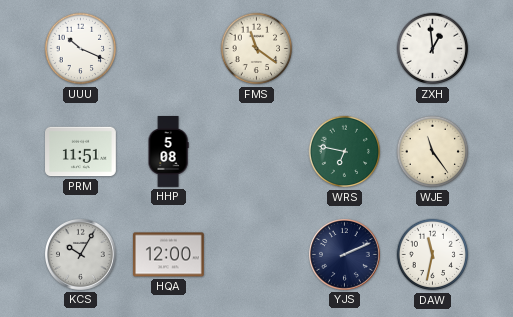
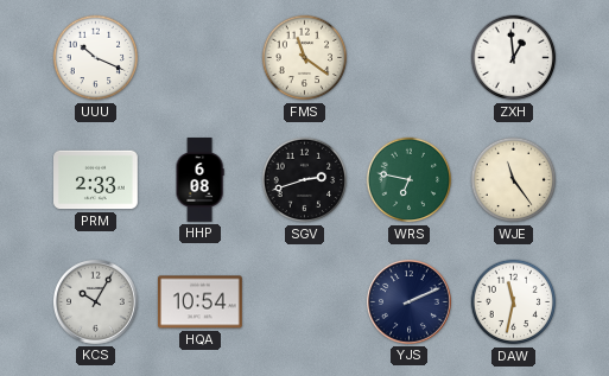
PRM: 11:51 -> 2:33 (96, 180)
HHP: 5:08 -> 6:08 (199, 180)
SGV: none -> 2:42 (305, 180)
HQA: 12:00 -> 10:54 (199, 302)
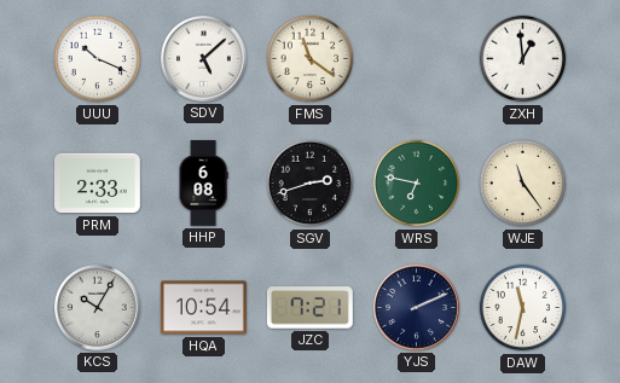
SDV: none -> 5:08 (204, 59)
JZC: none -> 7:21 (309, 308)
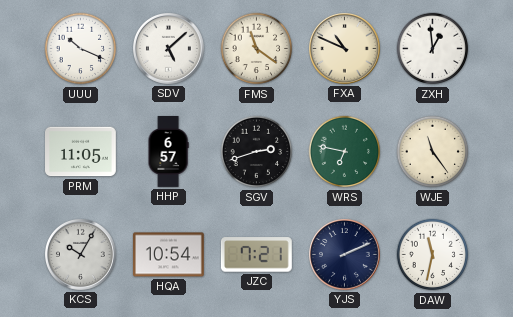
FXA: none -> 10:49 (345, 49)
PRM: 2:33 -> 11:05 (81, 152)
HHP: 6:08 -> 6:57 (168, 152)
